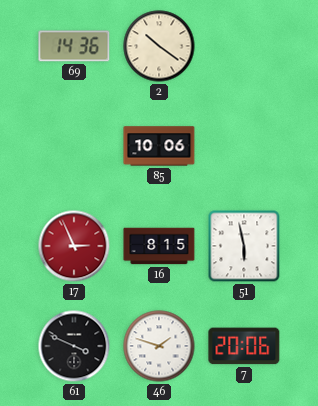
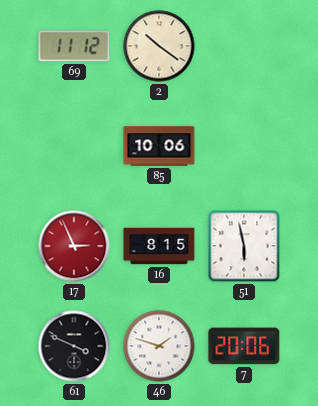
69: 14:36 -> 11:12 (74, 46)
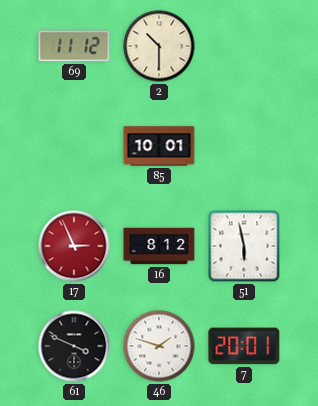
2: 10:21 -> 10:30 (159, 46)
85: 10:06 -> 10:01 (159, 146)
16: 8:15 -> 8:12 (159, 246)
7: 20:06 -> 20:01 (244, 346)
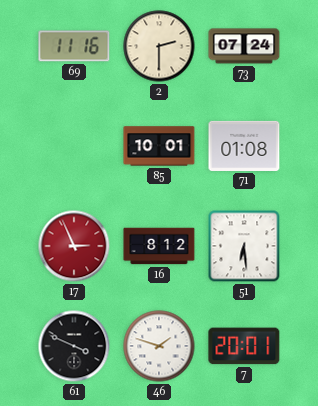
69: 11:12 -> 11:16 (74, 46)
2: 10:30 -> 2:30 (159, 46)
73: none -> 07:24 (244, 46)
71: none -> 01:08 (244, 146)
51: 5:58 -> 6:29 (244, 246)
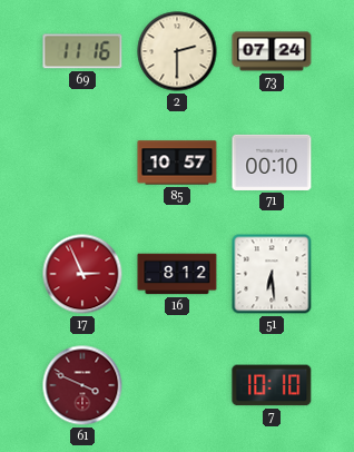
85: 10:01 -> 10:57 (177, 163)
71: 01:08 -> 00:10 (272, 163)
61 dial: black -> burgundy (82, 385)
46: 1:48 -> none (159, 346)
7: 20:01 -> 10:10 (272, 385)
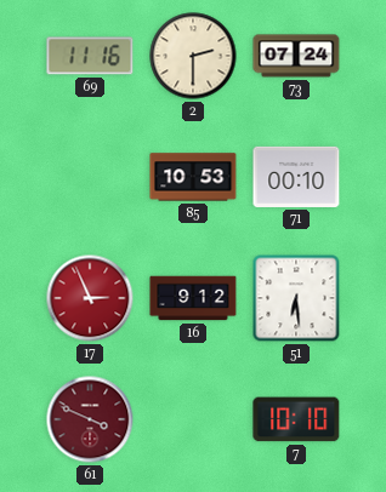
85: 10:57 -> 10:53 (193, 177)
16: 8:12 -> 9:12 (193, 298)
